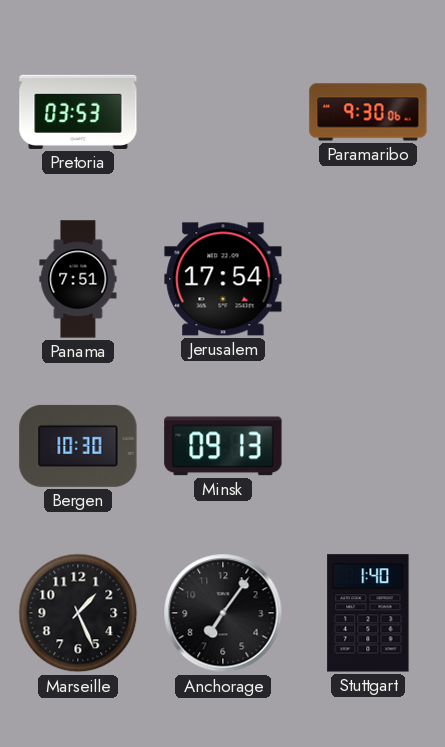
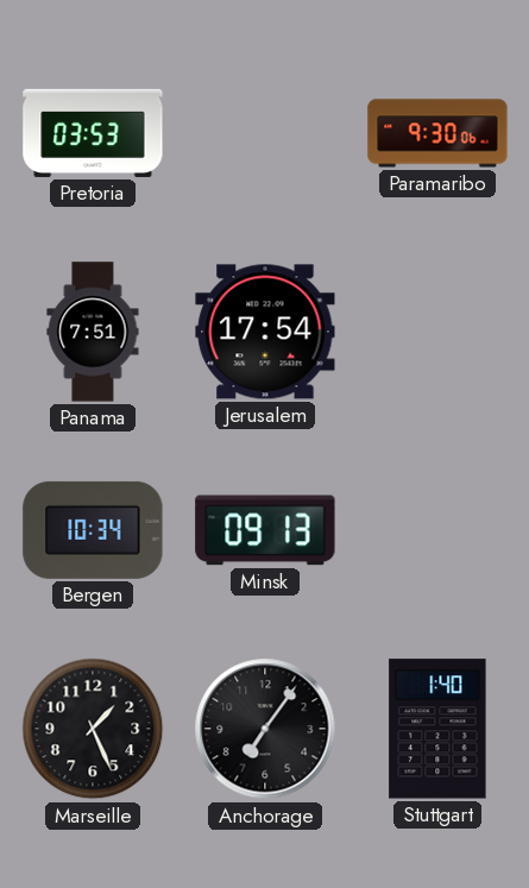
Bergen: 10:30 -> 10:34 (93, 530)
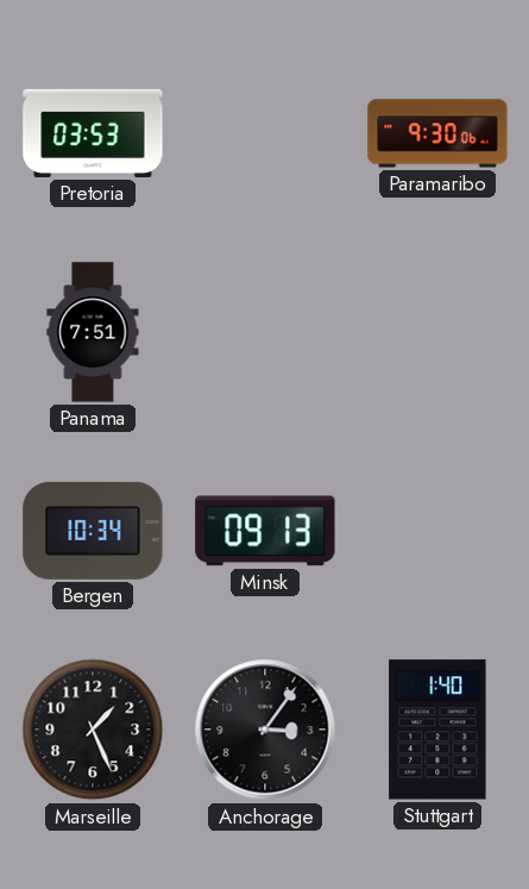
Jerusalem: 17:54 -> none (265, 332)
Anchorage: 7:06 -> 3:06 (265, 730)
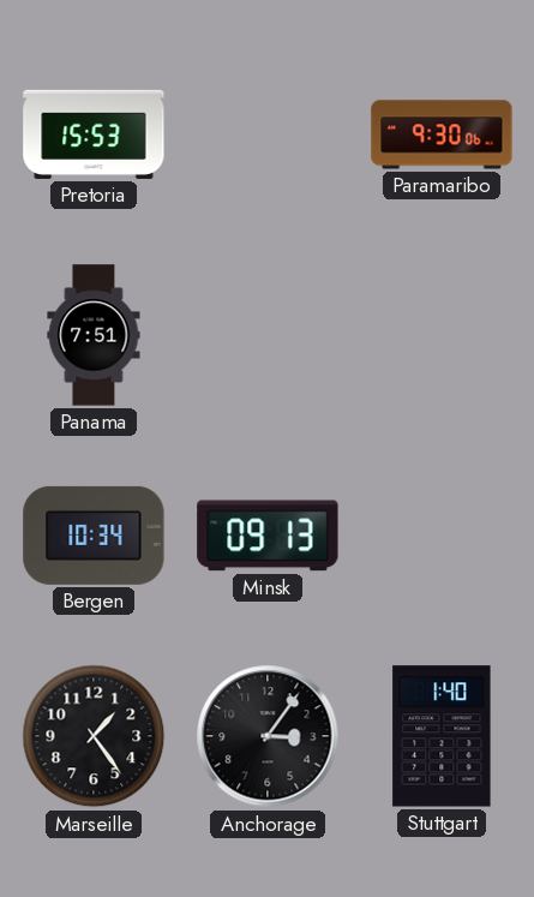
Pretoria: 03:53 -> 15:53 (94, 134)
Marseille: 1:26 -> 1:24 (94, 736)
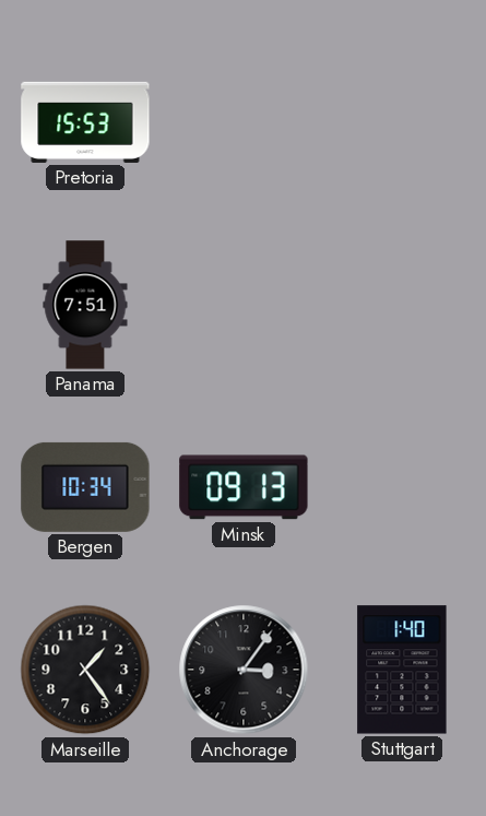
Paramaribo: 9:30 -> none (442, 134)
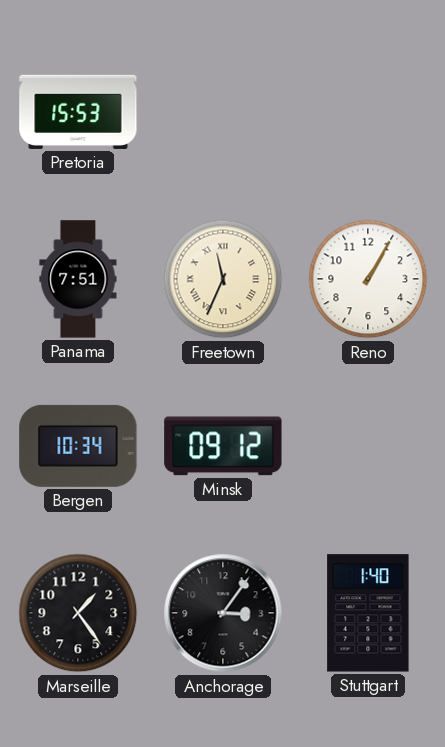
Freetown: none -> 11:34 (223, 279)
Reno: none -> 1:05 (368, 279)
Minsk: 09:13 -> 09:12 (223, 446)
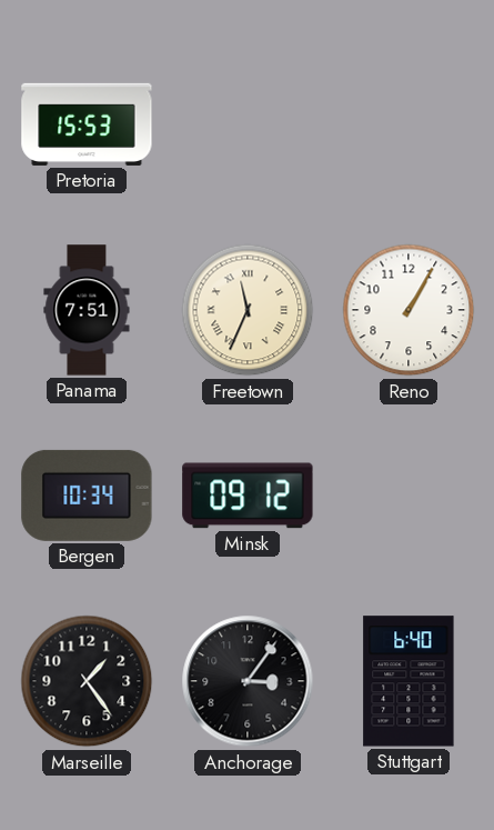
Stuttgart: 1:40 -> 6:40 (409, 681)
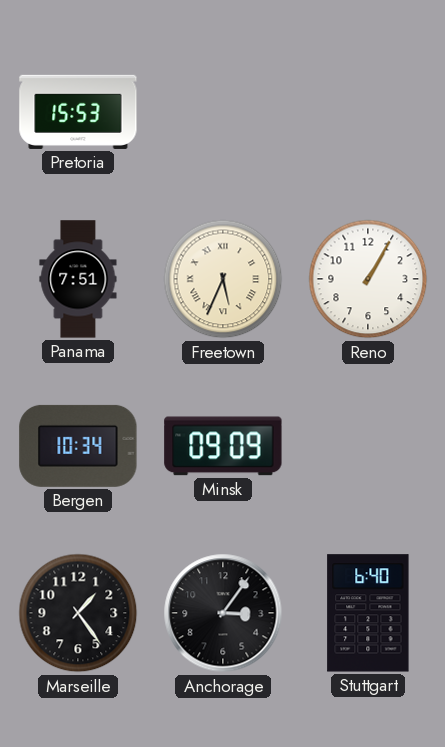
Freetown: 11:34 -> 5:34 (223, 279)
Minsk: 09:12 -> 09:09 (223, 446)
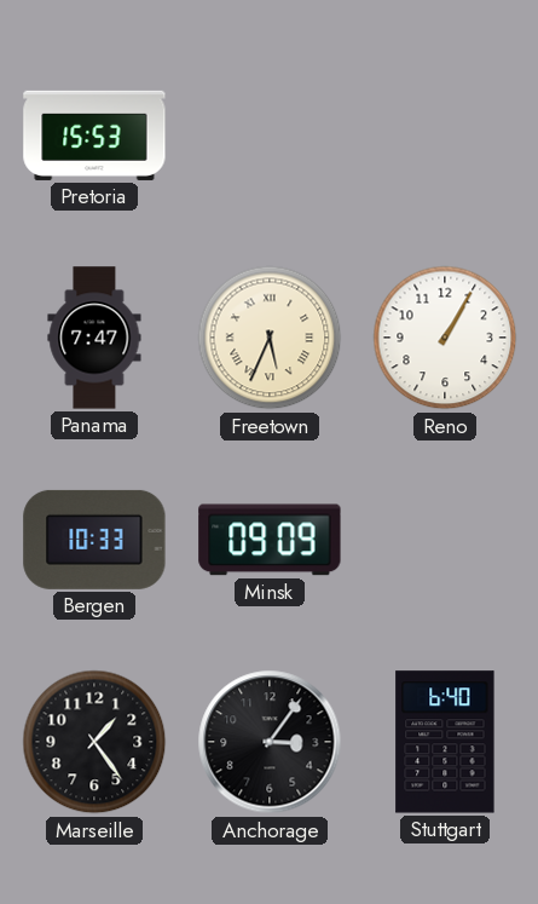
Panama: 7:51 -> 7:47 (94, 338)
Bergen: 10:34 -> 10:33 (94, 540)
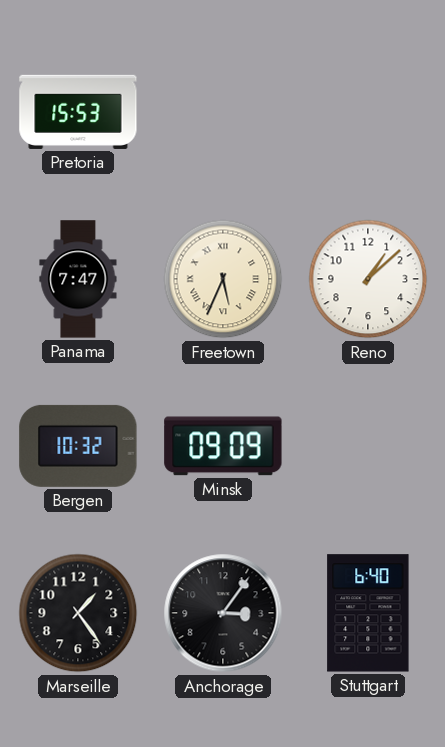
Reno: 1:05 -> 1:08 (368, 279)
Bergen: 10:33 -> 10:32 (78, 446)
